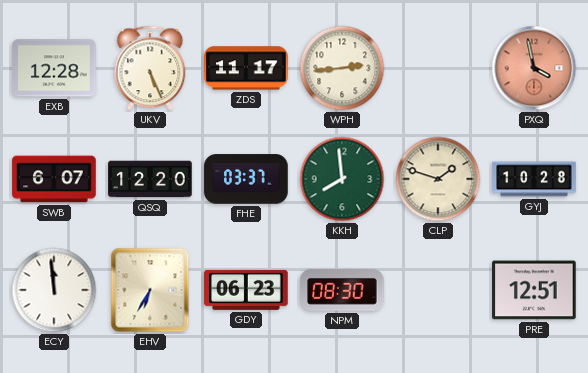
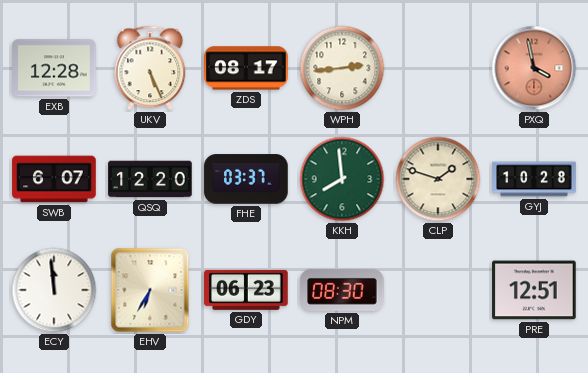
ZDS: 11:17 -> 08:17 (246, 68)
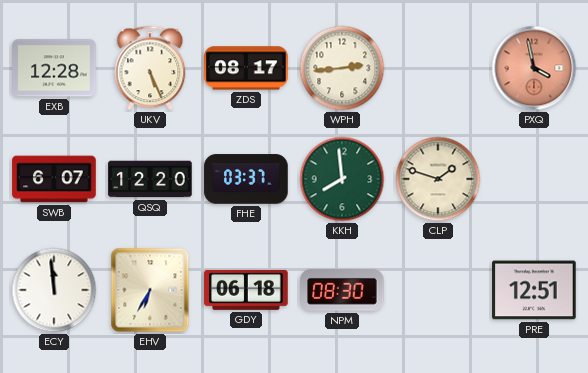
GYJ: 10:28 -> none (534, 179)
GDY: 06:23 -> 06:18 (246, 290)
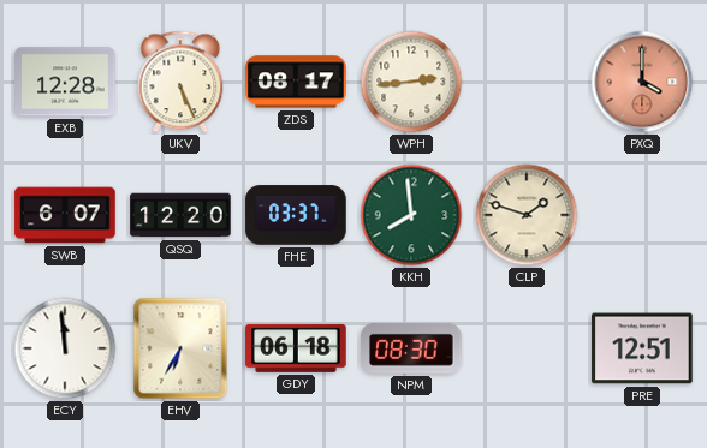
PXQ: 3:58 -> 4:00 (642, 82)
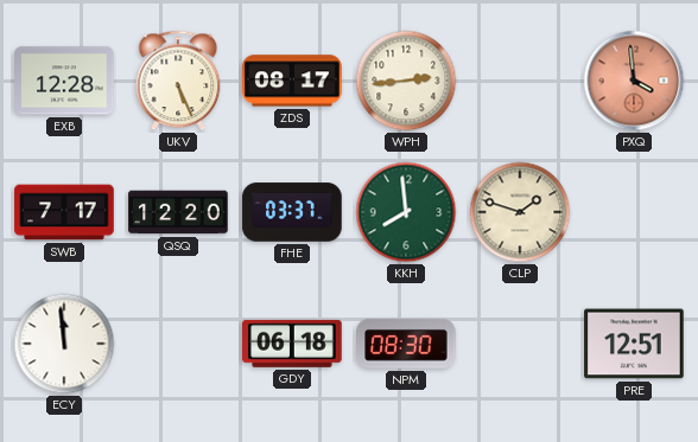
PXQ: 4:00 -> 3:59 (634, 81)
SWB: 6:07 -> 7:17 (64, 212)
EHV: 6:35 -> none (180, 348)
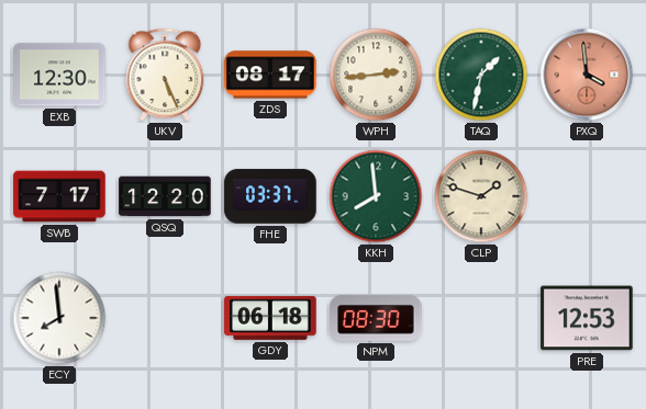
EXB: 12:28 -> 12:30 (59, 75)
TAQ: none -> 1:32 (481, 75)
ECY: 11:59 -> 7:59 (59, 318)
PRE: 12:51 -> 12:53 (587, 318)
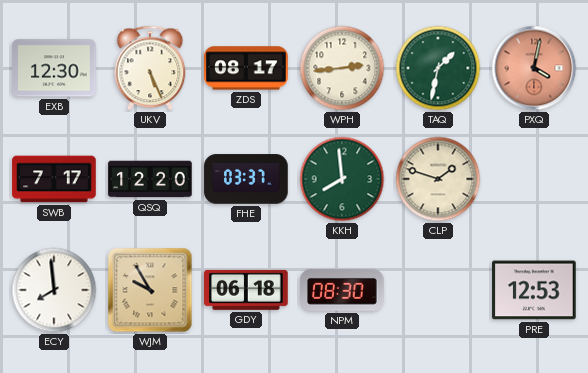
PXQ: 3:59 -> 4:02 (534, 68)
WJM: none -> 9:55 (150, 290)
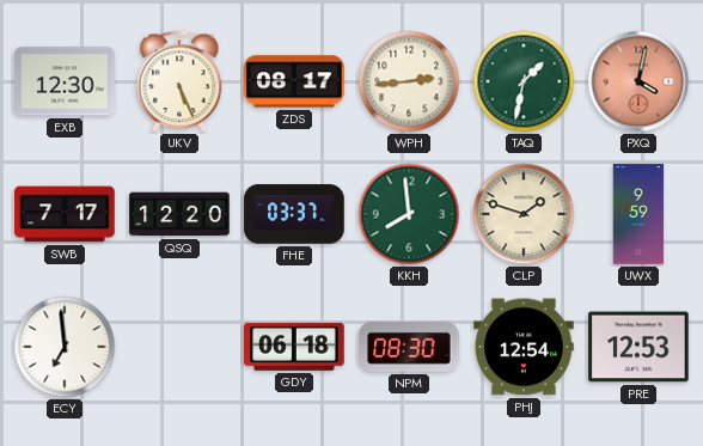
UWX: none -> 9:59 (638, 214)
ECY: 7:59 -> 6:59 (65, 347)
WJM: 9:55 -> none (150, 290)
PHJ: none -> 12:54 (524, 347)
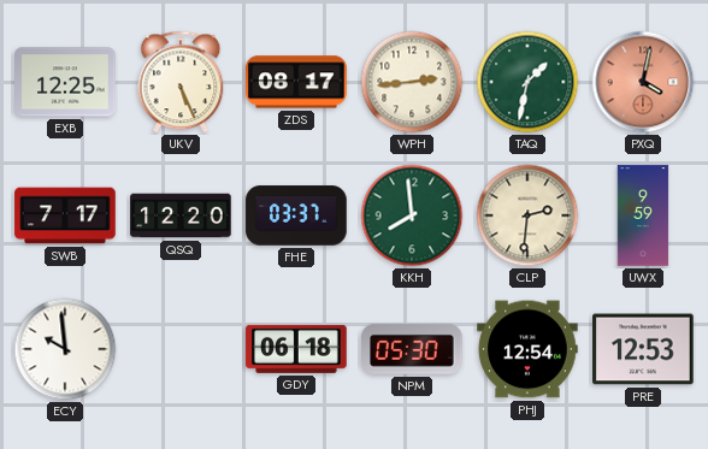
EXB: 12:30 -> 12:25 (65, 82)
CLP: 1:48 -> 2:31 (527, 215)
ECY: 6:59 -> 9:59 (65, 349)
NPM: 08:30 -> 05:30 (412, 349)
